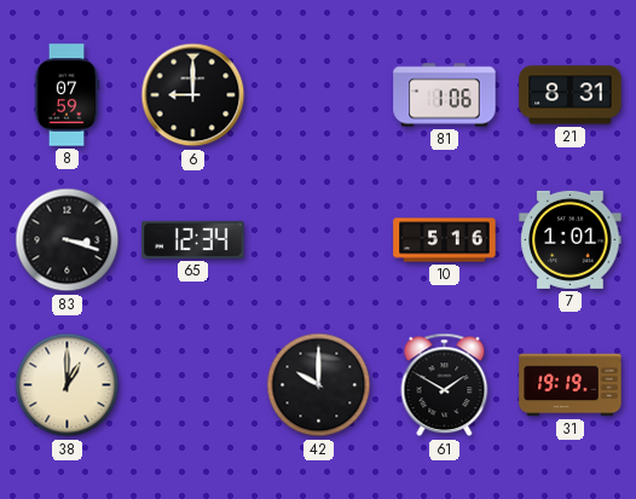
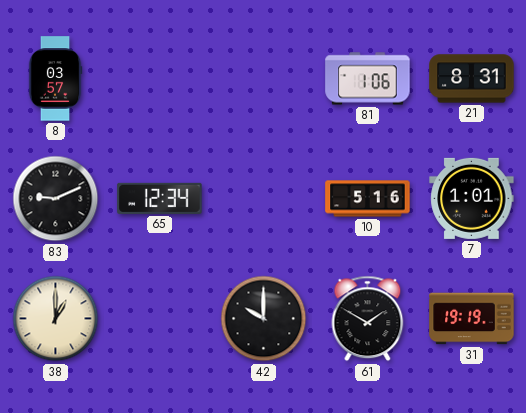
8: 07:59 -> 03:57 (55, 79)
6: 9:00 -> none (193, 95)
83: 3:18 -> 9:11 (56, 199)
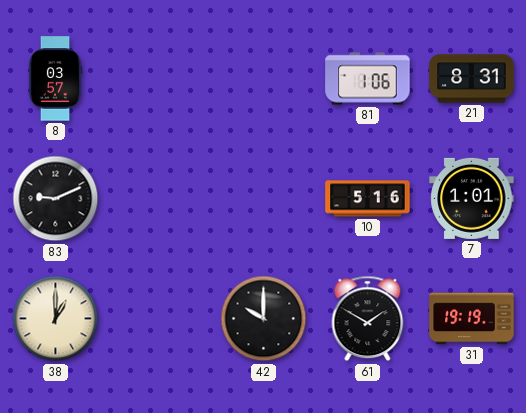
65: 12:34 -> none (160, 198)
